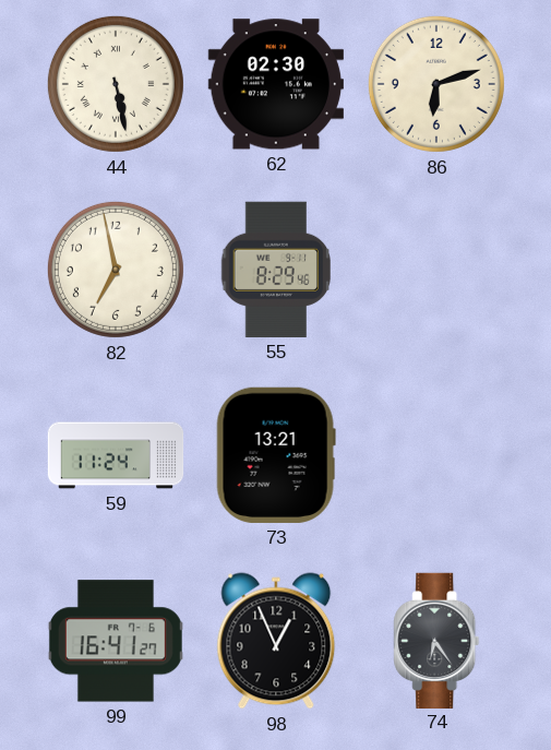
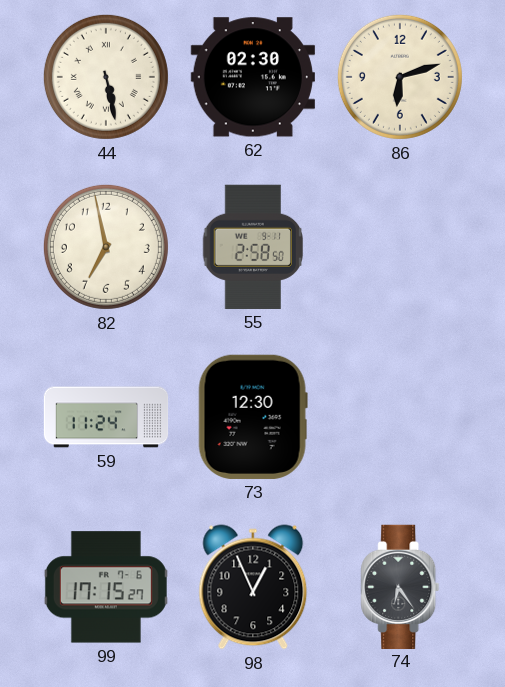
55: 8:29 -> 2:58 (252, 247)
73: 13:21 -> 12:30 (253, 417)
99: 16:41 -> 17:15 (106, 587)
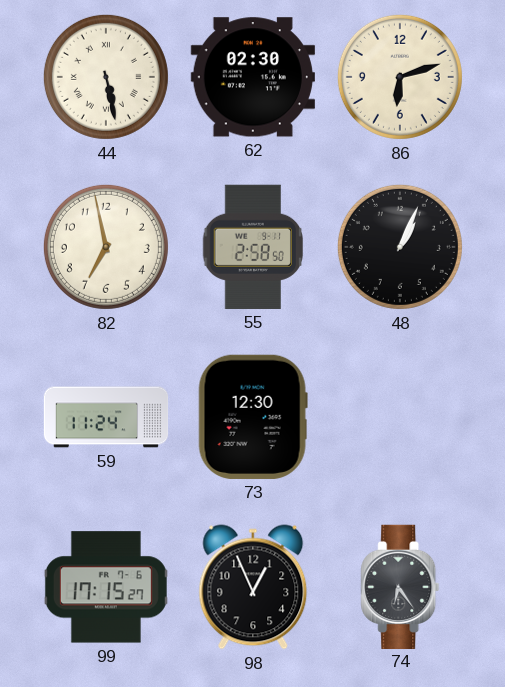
48: none -> 1:04 (400, 247)
